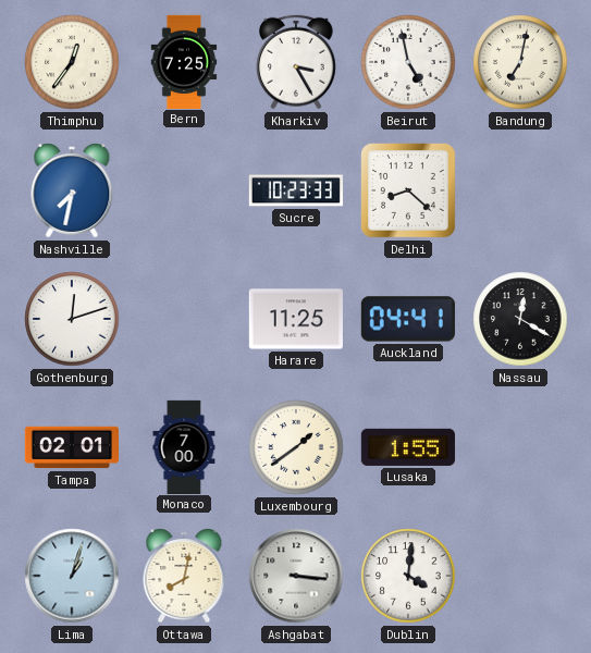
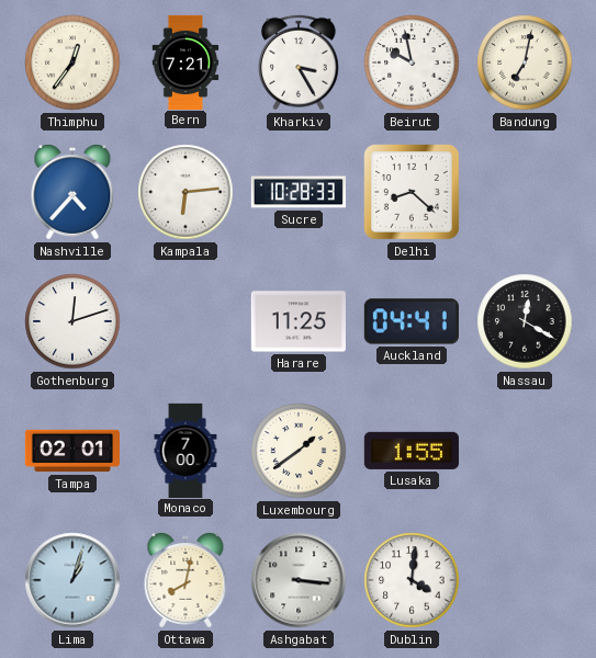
Bern: 7:25 -> 7:21 (185, 61)
Beirut: 4:58 -> 9:58 (412, 63)
Nashville: 7:32 -> 4:37 (72, 192)
Kampala: none -> 6:14 (185, 192)
Sucre: 10:23 -> 10:28 (299, 192)
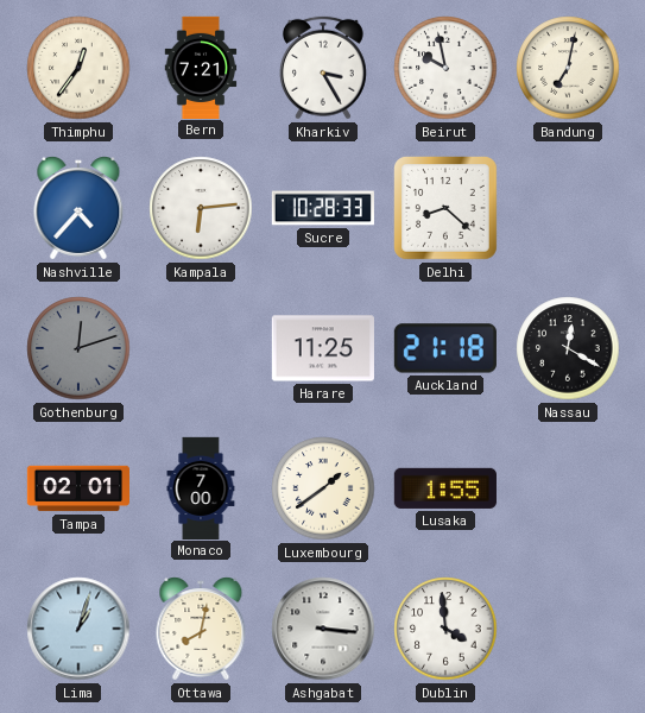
Gothenburg dial: white -> grey (78, 348)
Auckland: 04:41 -> 21:18 (445, 348)
Dublin: 4:01 -> 3:59 (445, 629)
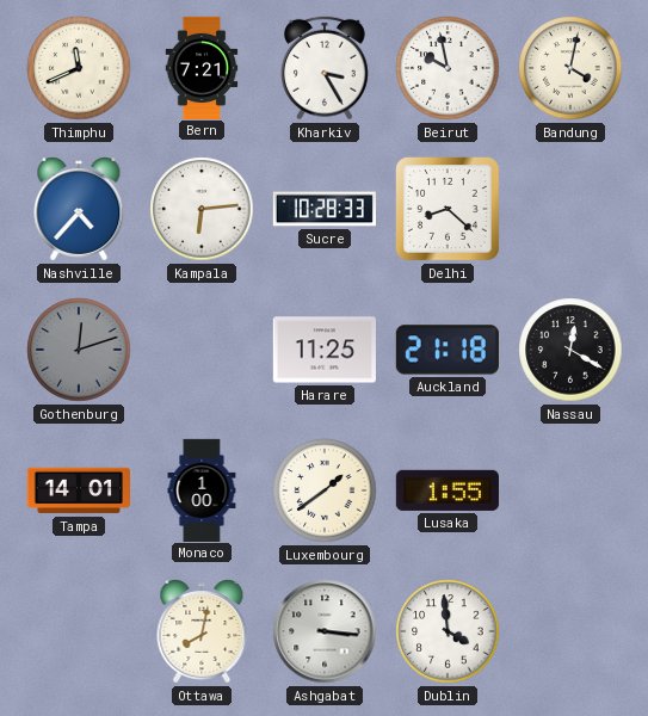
Thimphu: 12:36 -> 11:41 (79, 68)
Bandung: 7:02 -> 4:02 (570, 68)
Tampa: 02:01 -> 14:01 (78, 490)
Monaco: 7:00 -> 1:00 (202, 489)
Lima: 1:03 -> none (78, 629)
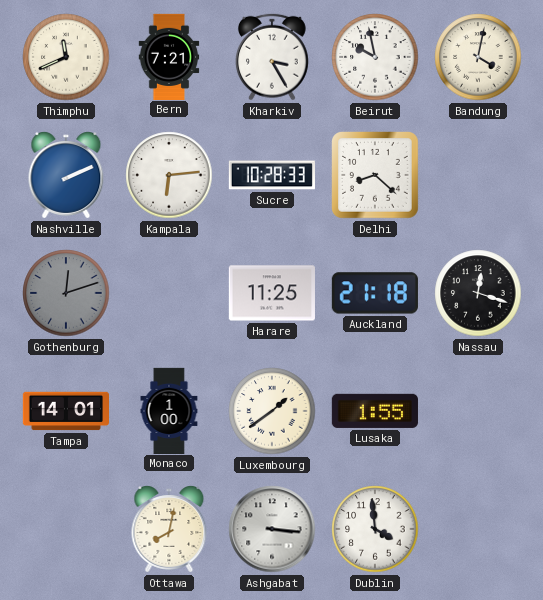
Nashville: 4:37 -> 2:11 (66, 175)
Nassau: 12:20 -> 12:18 (478, 293)
